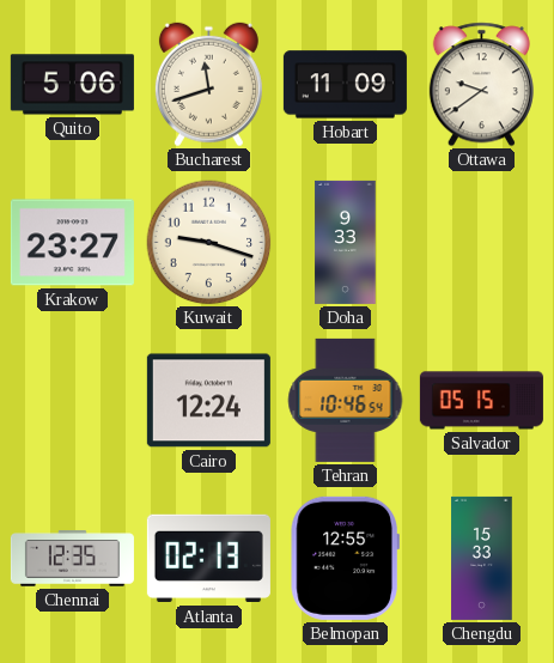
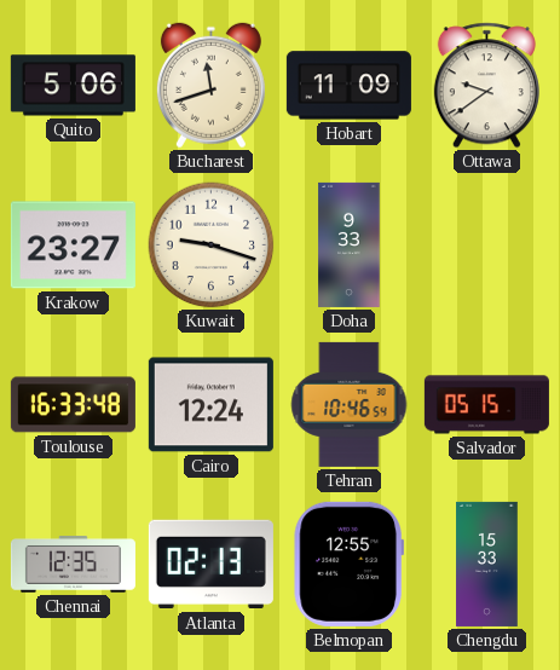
Toulouse: none -> 16:33 (73, 405)
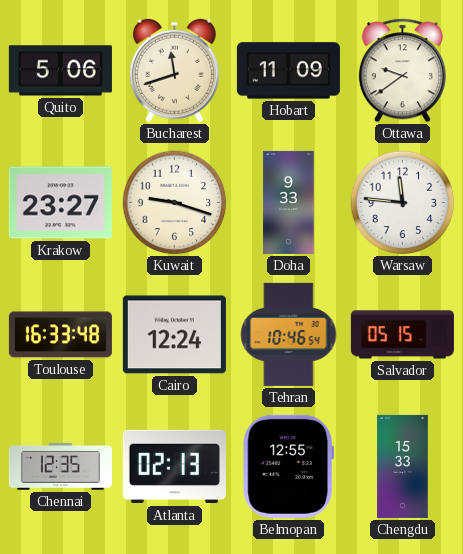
Warsaw: none -> 11:46 (403, 203)
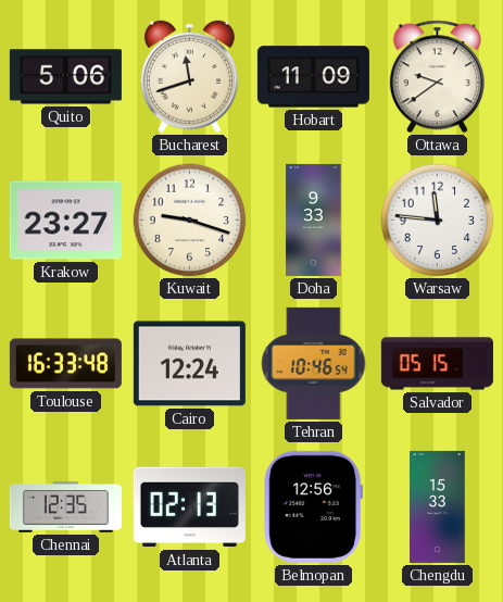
Belmopan: 12:55 -> 12:56 (313, 506)
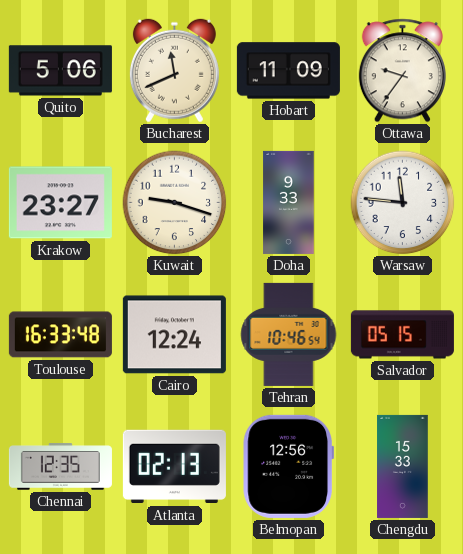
Bucharest: 11:42 -> 11:41 (174, 71)
Ottawa: 9:39 -> 9:36 (402, 71)
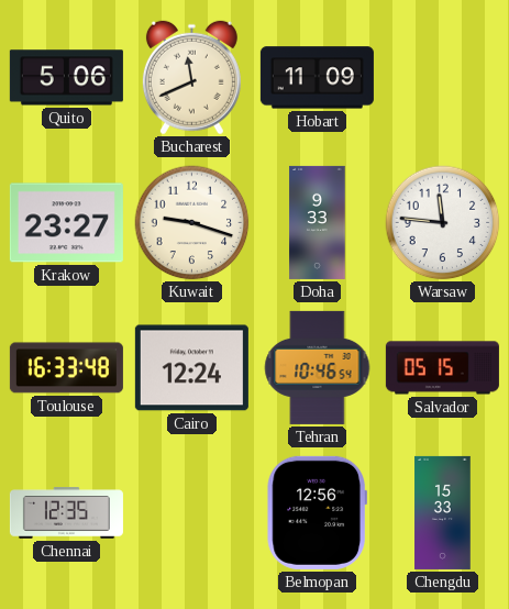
Ottawa: 9:36 -> none (402, 71)
Atlanta: 02:13 -> none (174, 467)
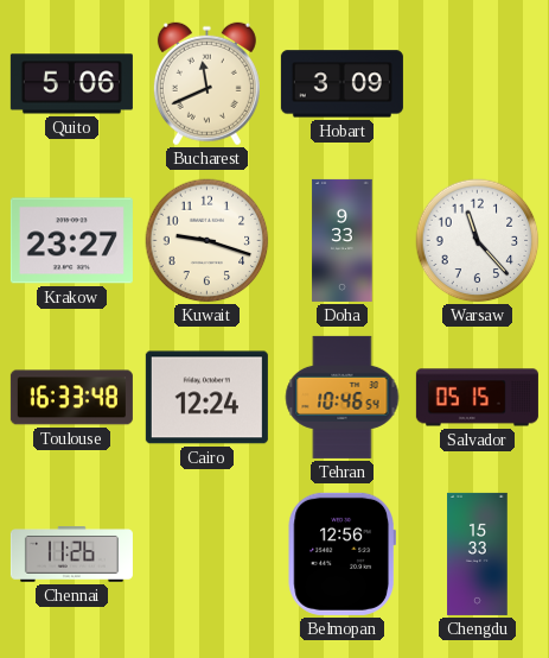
Hobart: 11:09 -> 3:09 (341, 84)
Warsaw: 11:46 -> 11:23 (478, 241)
Chennai: 12:35 -> 11:26 (71, 555)
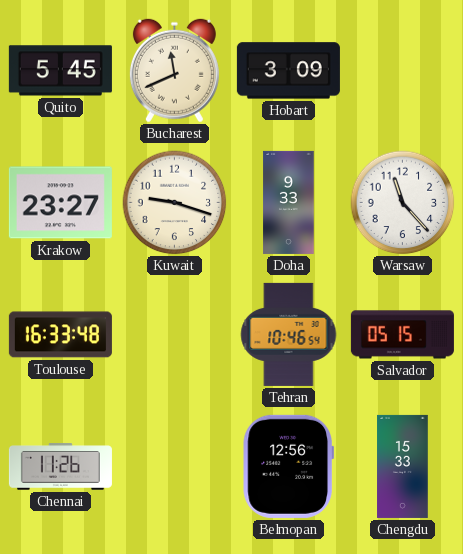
Quito: 5:06 -> 5:45 (60, 71)
Cairo: 12:24 -> none (206, 398)
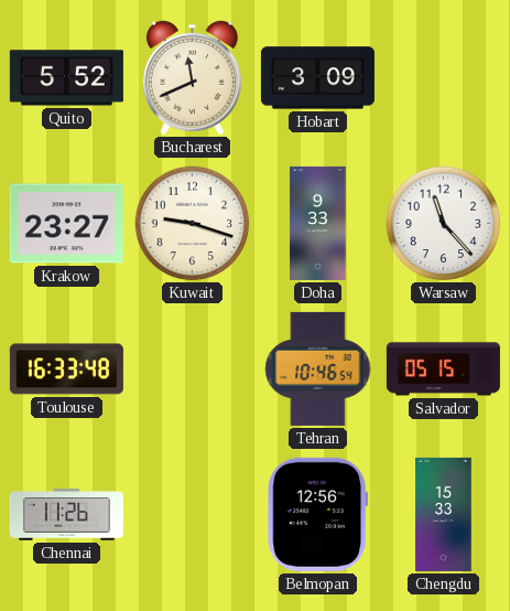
Quito: 5:45 -> 5:52 (66, 78)
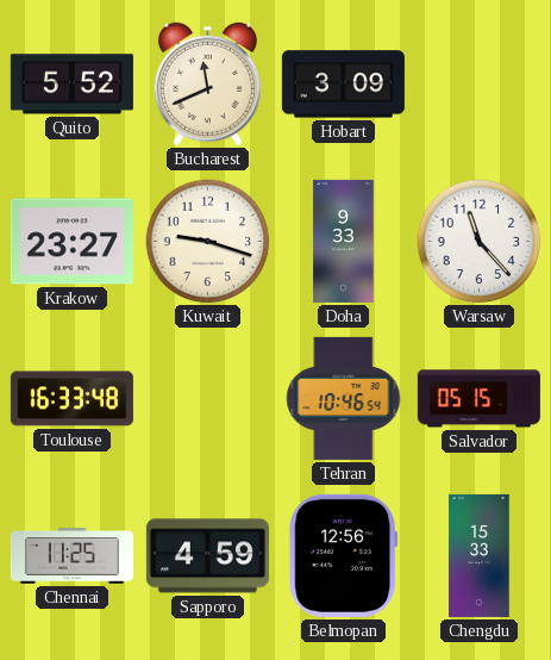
Chennai: 11:26 -> 11:25 (71, 556)
Sapporo: none -> 4:59 (207, 556)
